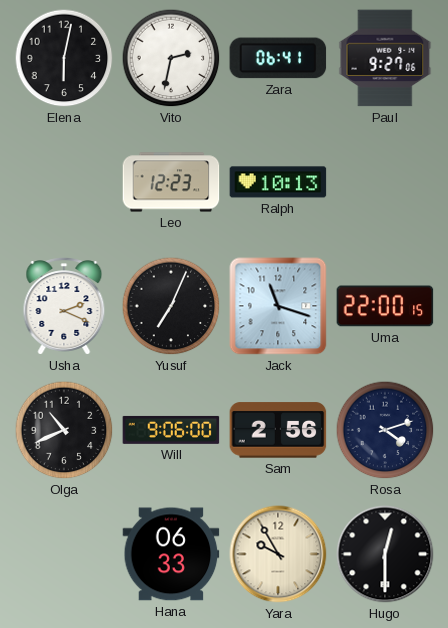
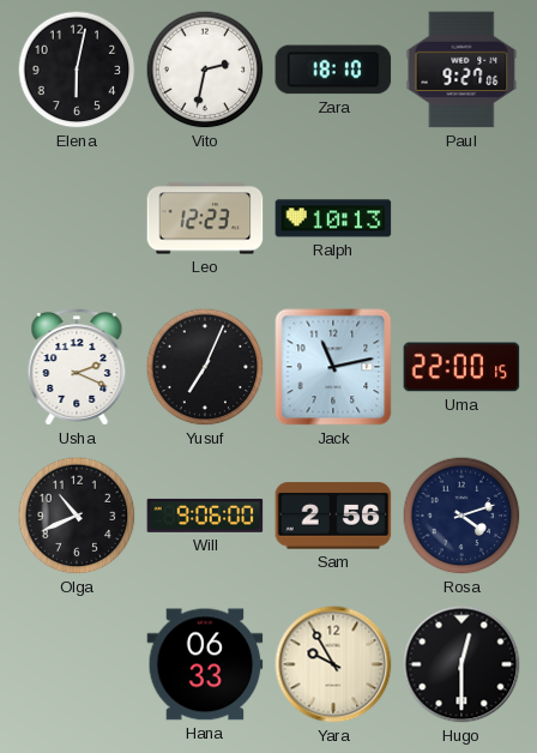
Zara: 06:41 -> 18:10 (333, 70)
Jack: 11:18 -> 11:13 (333, 367)
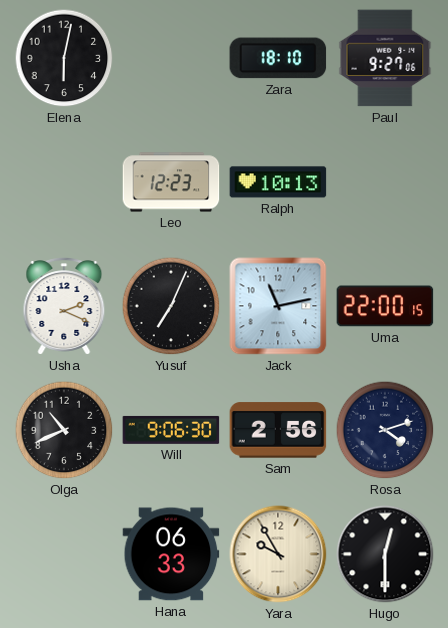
Vito: 2:32 -> none (205, 70)
Will: 9:06:00 -> 9:06:30 (171, 430)
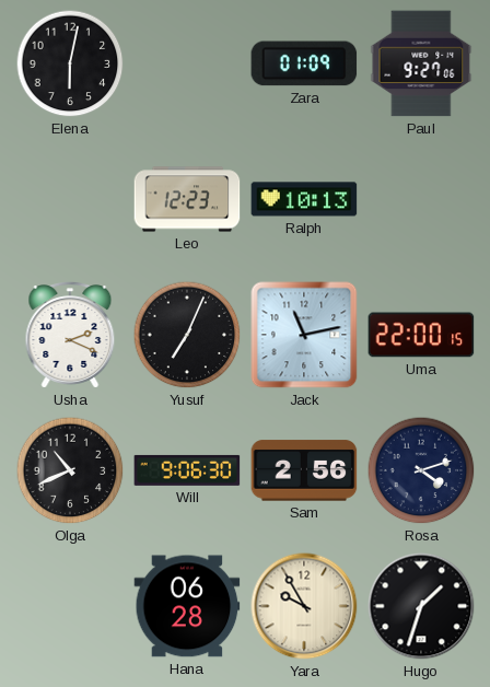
Zara: 18:10 -> 01:09 (304, 63)
Hana: 06:33 -> 06:28 (187, 606)
Hugo: 12:30 -> 1:33 (421, 606)
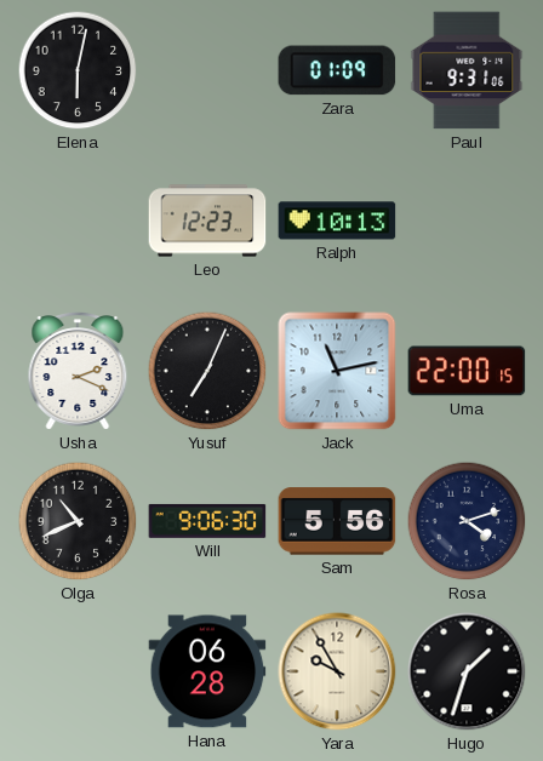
Paul: 9:27 -> 9:31 (467, 70)
Sam: 2:56 -> 5:56 (337, 521)
